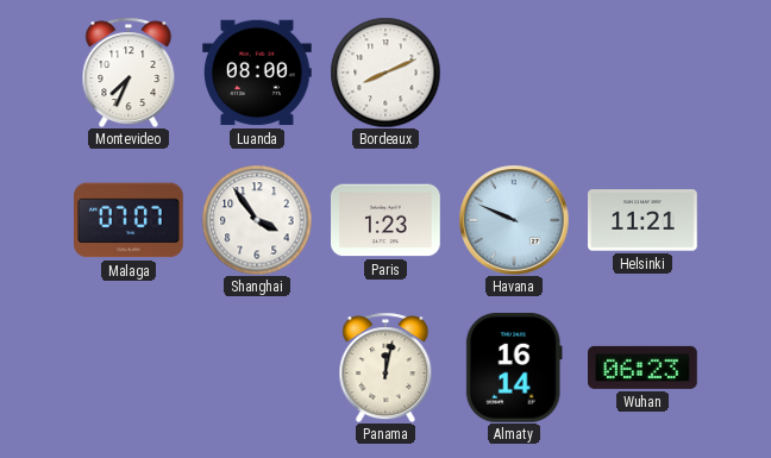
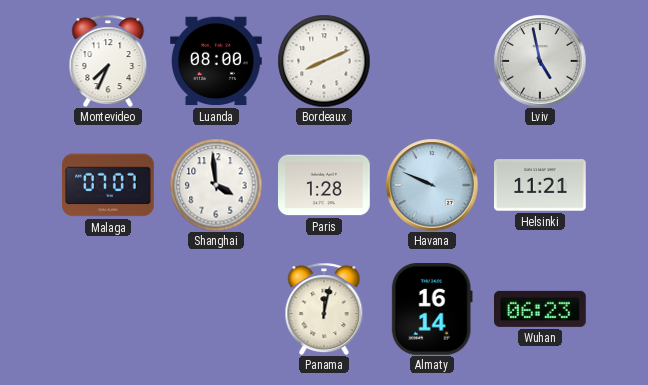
Lviv: none -> 4:58 (540, 61)
Shanghai: 3:54 -> 3:59 (216, 185)
Paris: 1:23 -> 1:28 (325, 185)
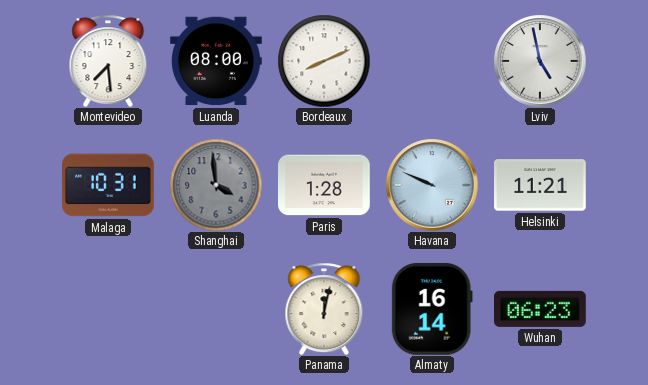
Montevideo: 7:34 -> 7:29 (108, 61)
Malaga: 07:07 -> 10:31 (109, 185)
Shanghai dial: white -> grey (216, 185)
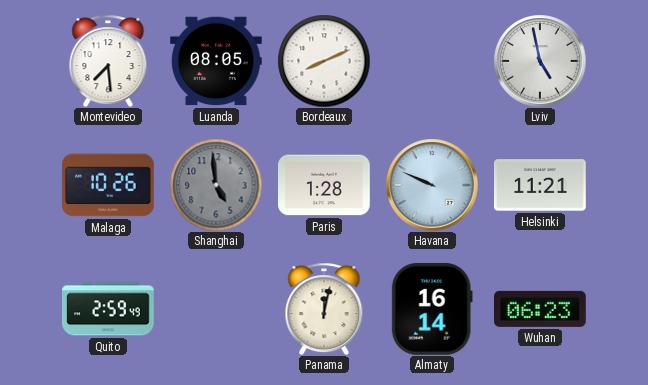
Luanda: 08:00 -> 08:05 (217, 61)
Malaga: 10:31 -> 10:26 (109, 185)
Shanghai: 3:59 -> 4:59 (216, 185)
Quito: none -> 2:59 (109, 309)
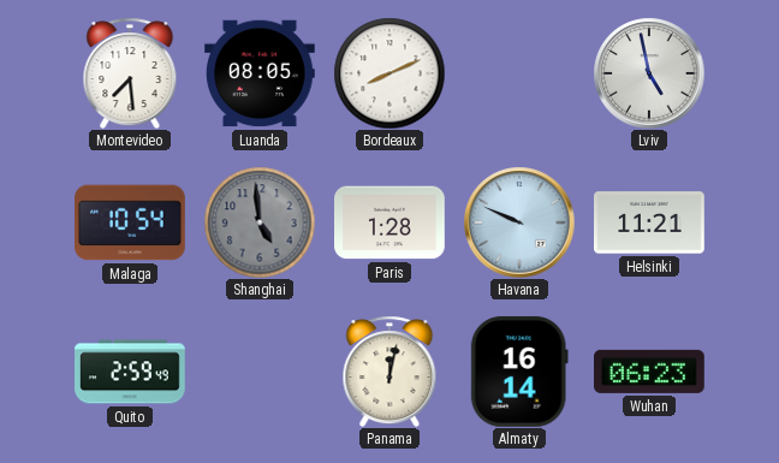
Malaga: 10:26 -> 10:54 (131, 222)
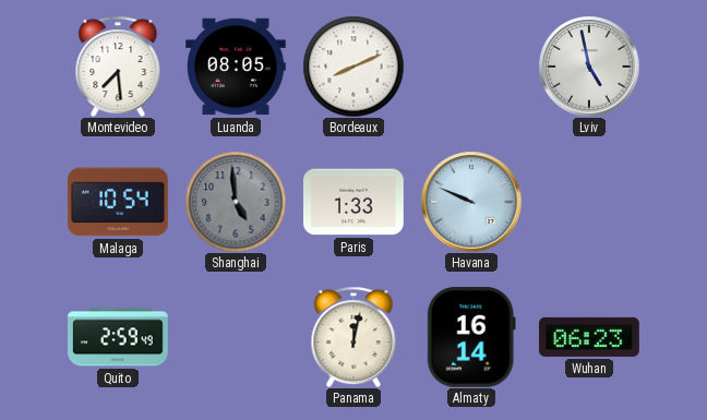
Paris: 1:28 -> 1:33 (355, 202)
Helsinki: 11:21 -> none (650, 222)
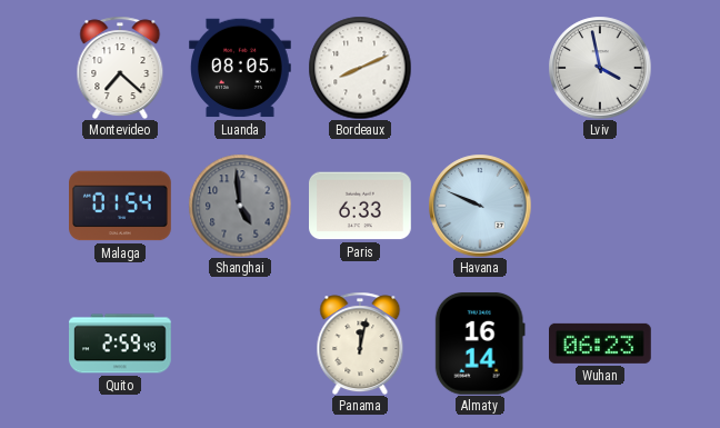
Montevideo: 7:29 -> 7:22 (120, 68)
Lviv: 4:58 -> 3:58 (600, 68)
Malaga: 10:54 -> 01:54 (121, 206)
Paris: 1:33 -> 6:33 (361, 206)
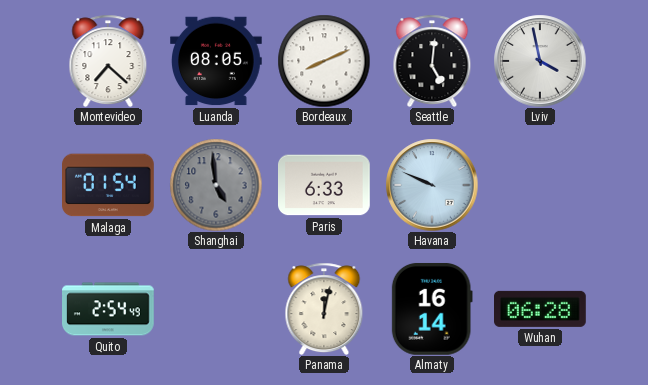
Seattle: none -> 5:01 (432, 61)
Quito: 2:59 -> 2:54 (109, 309)
Wuhan: 06:23 -> 06:28 (541, 309)
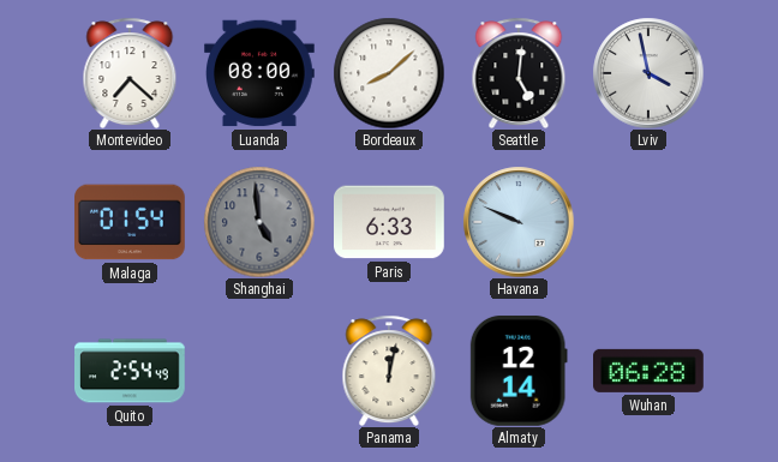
Luanda: 08:05 -> 08:00 (261, 73)
Bordeaux: 8:11 -> 8:08 (389, 73)
Almaty: 16:14 -> 12:14 (519, 371)
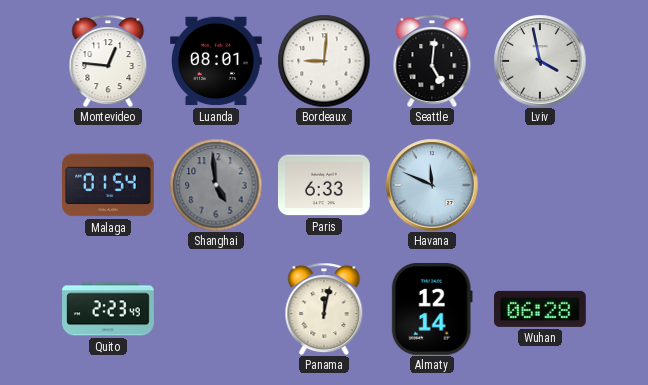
Montevideo: 7:22 -> 12:46 (108, 61)
Luanda: 08:00 -> 08:01 (217, 61)
Bordeaux: 8:08 -> 9:01 (324, 61)
Havana: 9:49 -> 11:49 (432, 185)
Quito: 2:54 -> 2:23 (109, 309)
